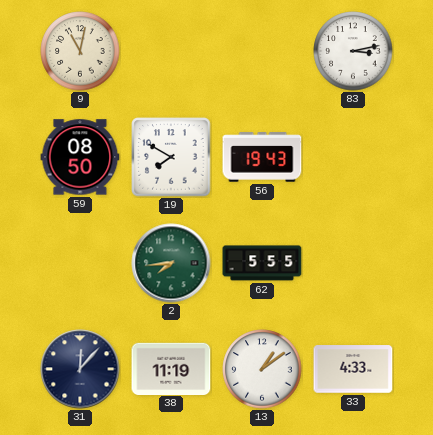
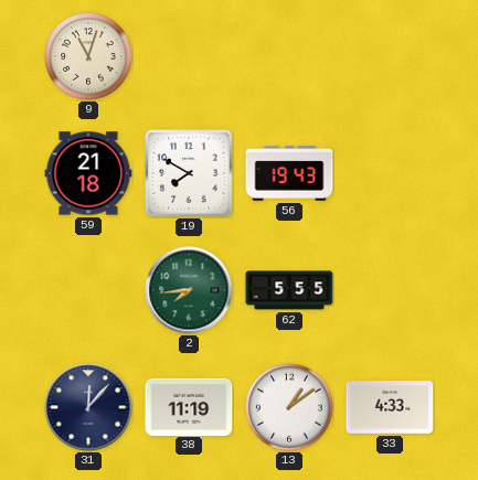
9: 11:02 -> 11:03 (88, 56)
83: 3:13 -> none (353, 51)
59: 08:50 -> 21:18 (88, 173)
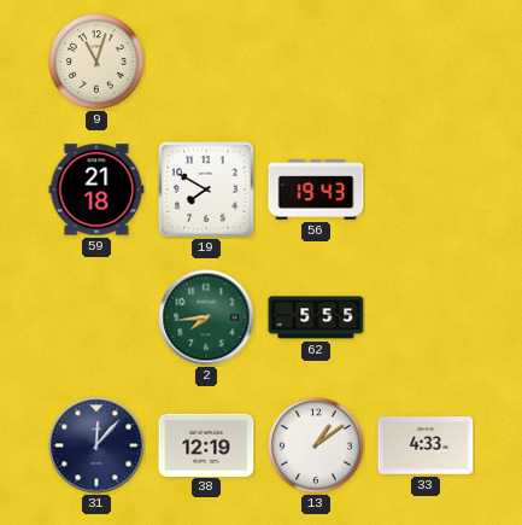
38: 11:19 -> 12:19 (206, 444)
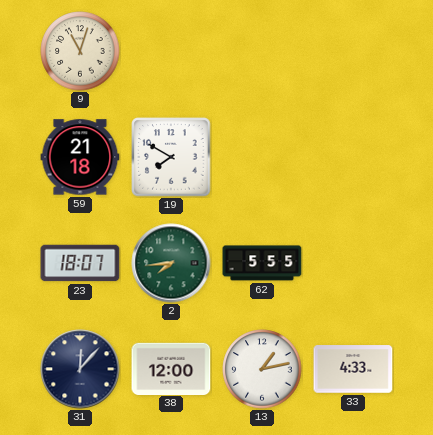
56: 19:43 -> none (316, 189)
23: none -> 18:07 (80, 263)
38: 12:19 -> 12:00 (171, 368)
13: 1:09 -> 1:13 (262, 369)
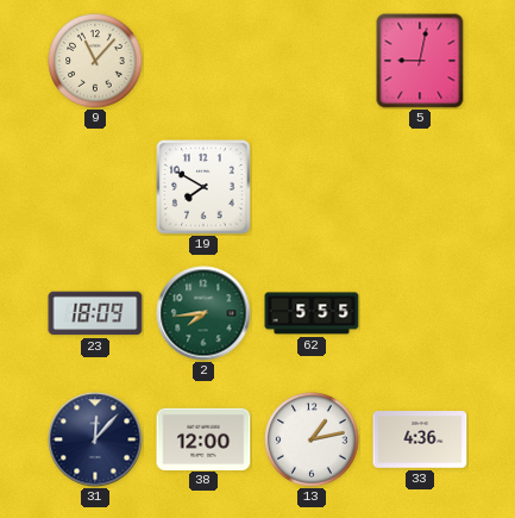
9: 11:03 -> 11:07 (95, 61)
5: none -> 9:02 (420, 61)
59: 21:18 -> none (80, 157)
23: 18:07 -> 18:09 (95, 313)
33: 4:33 -> 4:36 (420, 439)
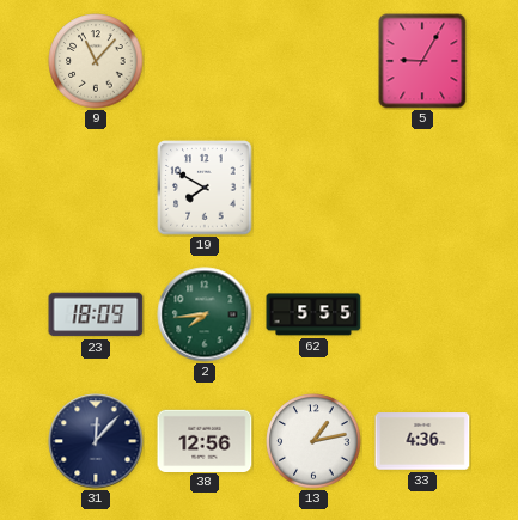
5: 9:02 -> 9:05 (422, 61)
38: 12:00 -> 12:56 (205, 440)
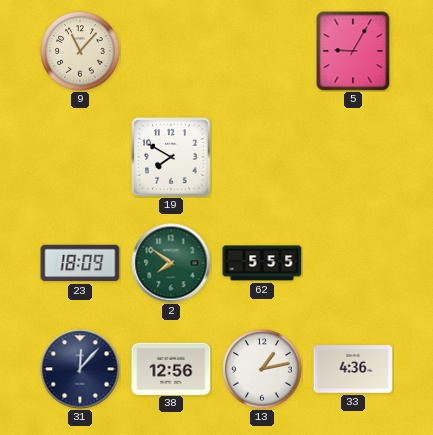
2: 7:44 -> 7:51 (171, 263)
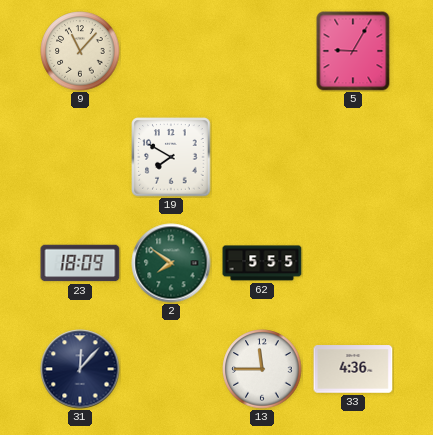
38: 12:56 -> none (171, 368)
13: 1:13 -> 11:45 (262, 369)
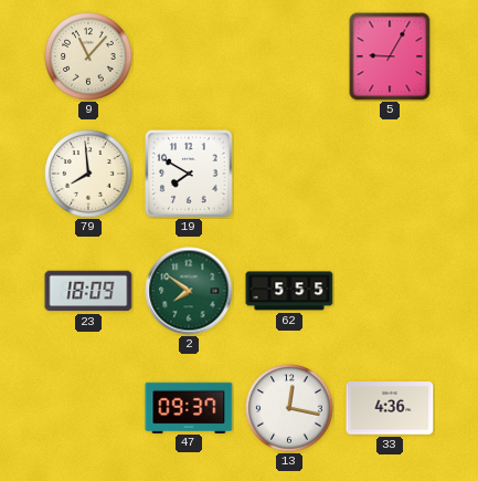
79: none -> 7:59 (88, 174)
31: 12:07 -> none (80, 369)
47: none -> 09:37 (189, 407)
13: 11:45 -> 12:17 (289, 408)
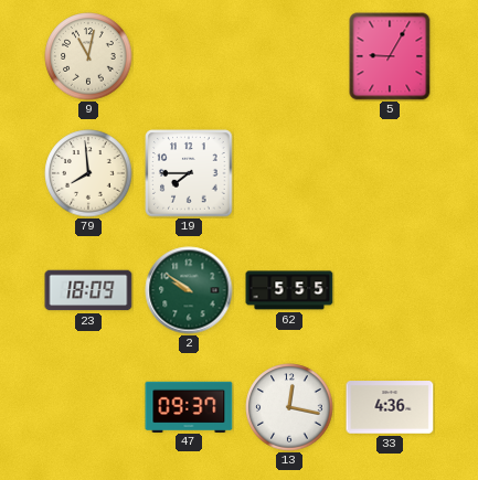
9: 11:07 -> 11:02 (88, 56)
19: 7:50 -> 7:45 (189, 173)
2: 7:51 -> 9:51 (189, 290)
